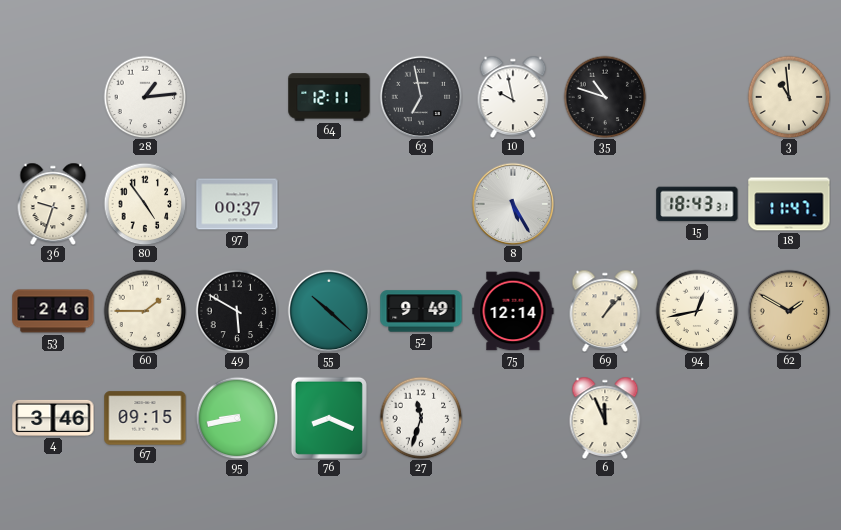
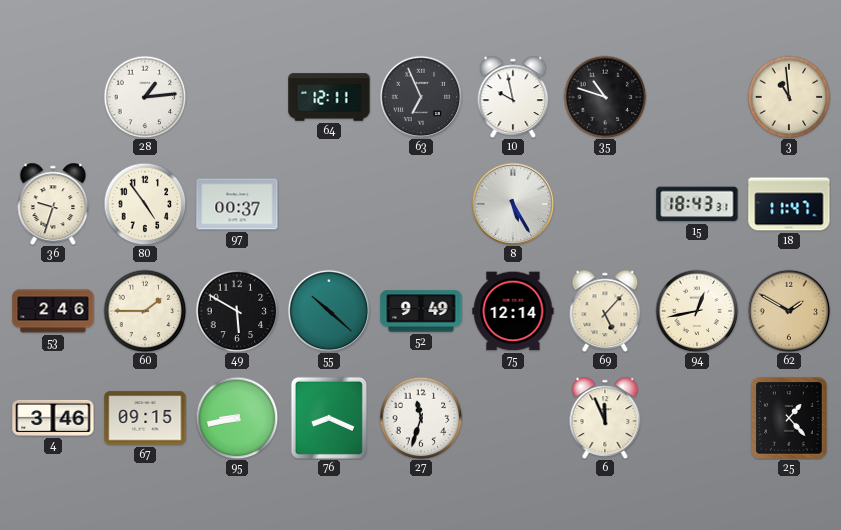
63: 6:58 -> 6:56 (421, 97)
69: 1:07 -> 5:07 (605, 310)
25: none -> 1:23 (789, 418)
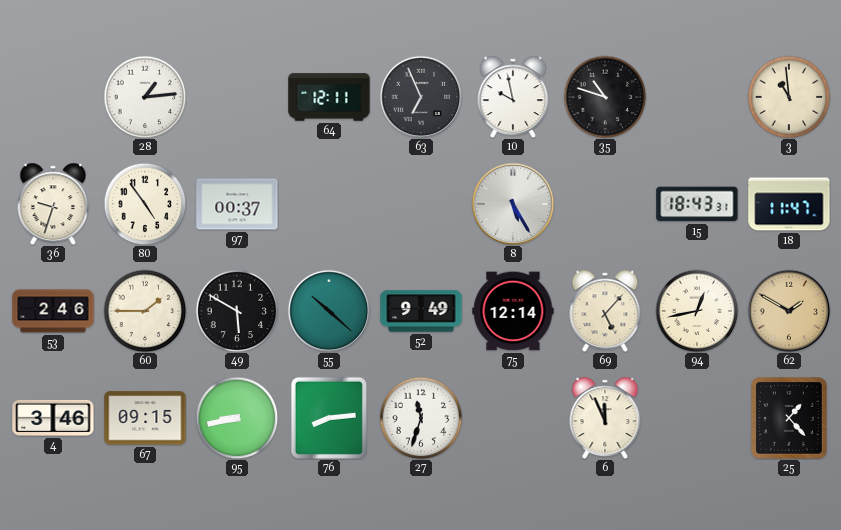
76: 8:19 -> 8:14 (329, 418)
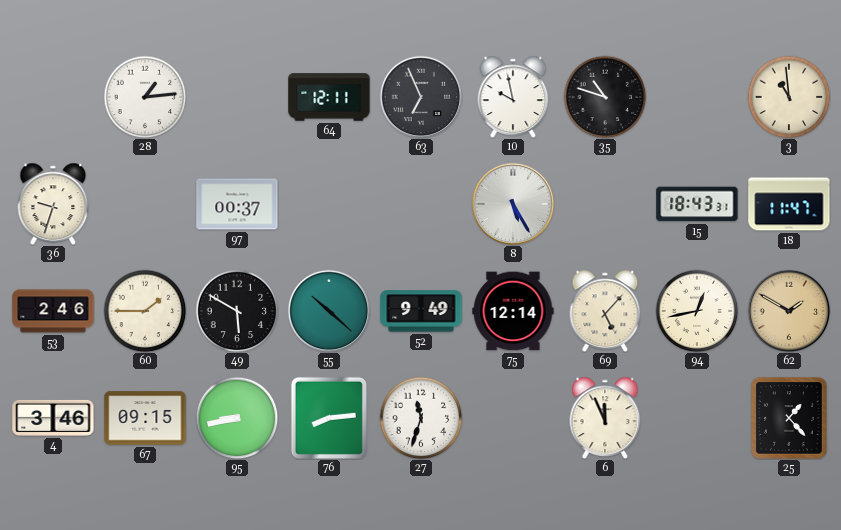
80: 4:54 -> none (145, 204)
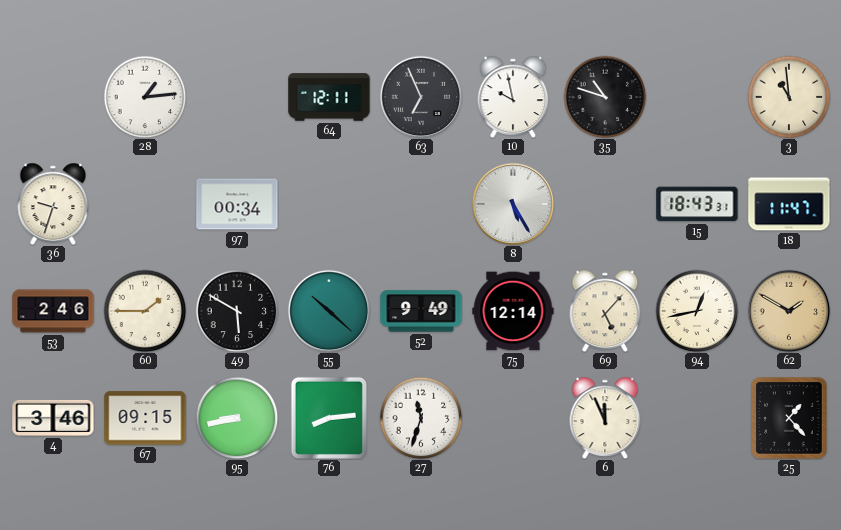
97: 00:37 -> 00:34 (237, 204)
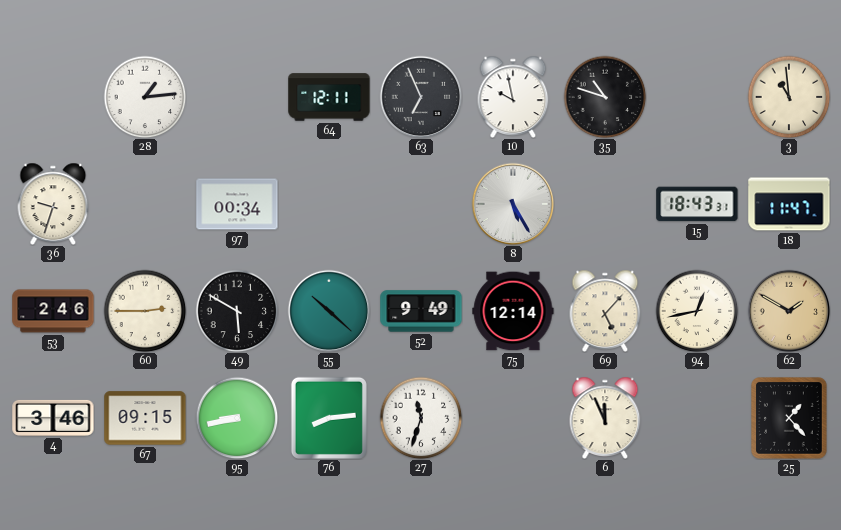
60: 1:45 -> 2:45 (145, 311)
